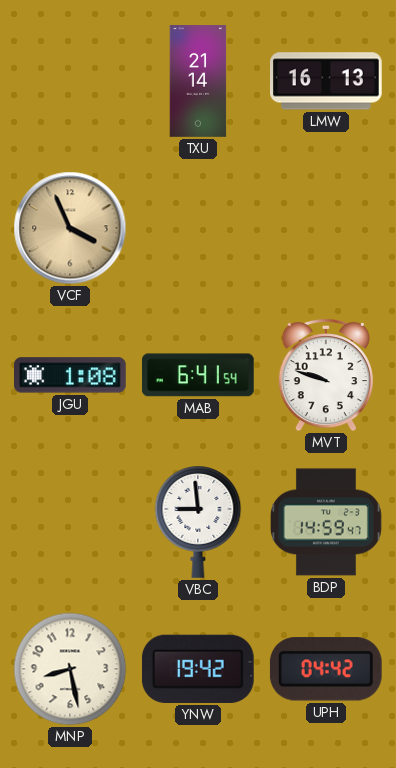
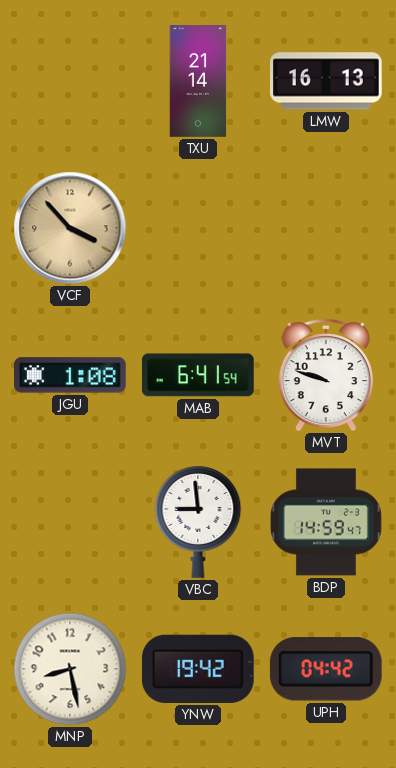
VCF: 3:56 -> 3:53 (70, 228)
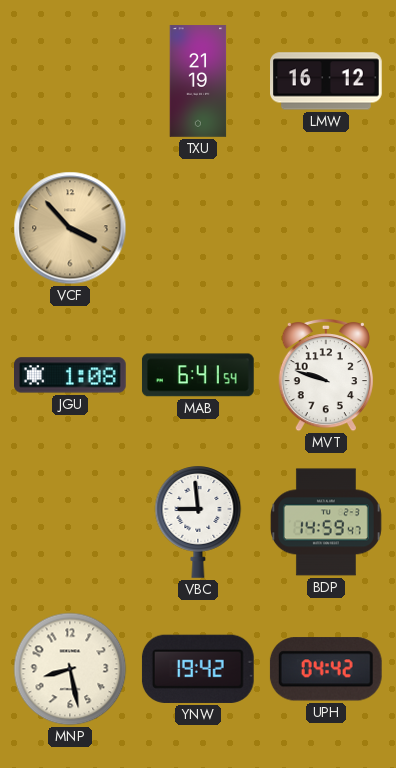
TXU: 21:14 -> 21:19 (198, 81)
LMW: 16:13 -> 16:12 (327, 81)
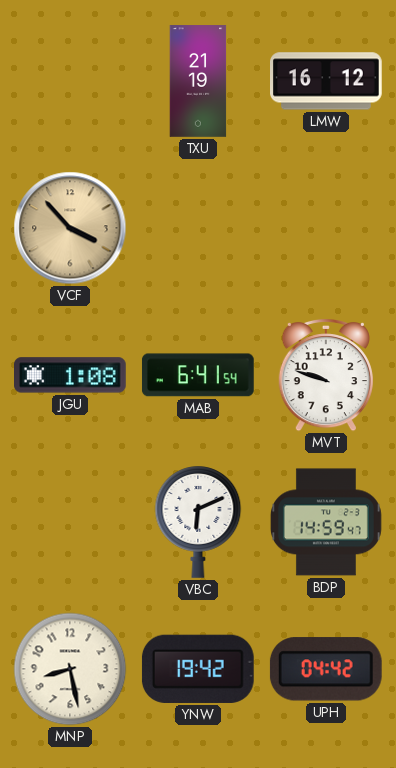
VBC: 8:59 -> 6:11 (198, 522)
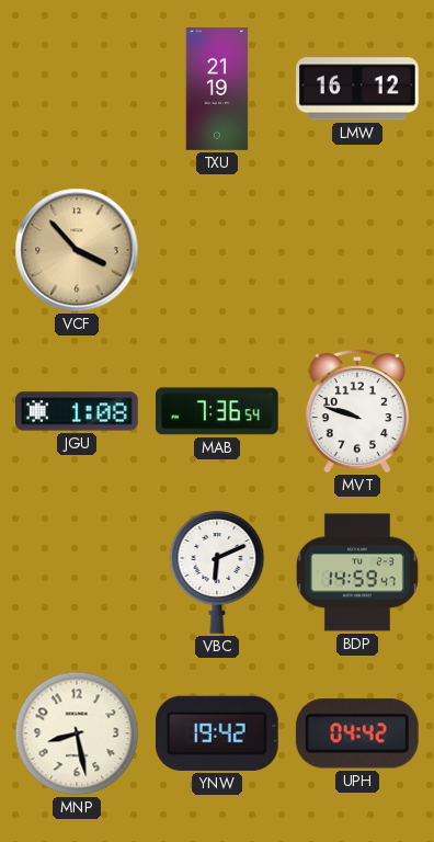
MAB: 6:41 -> 7:36 (217, 411)
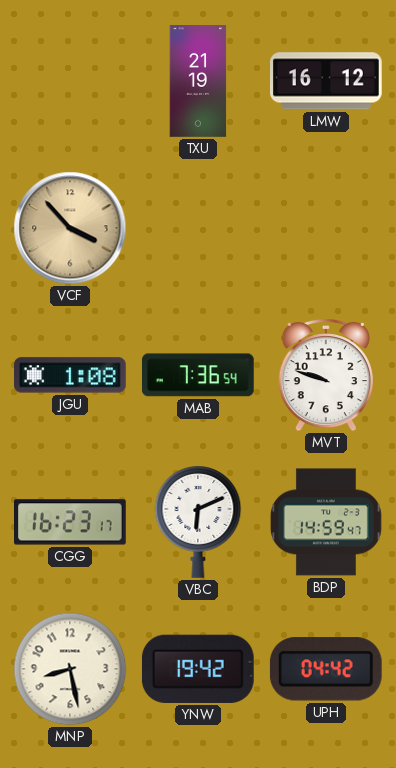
CGG: none -> 16:23 (71, 522)
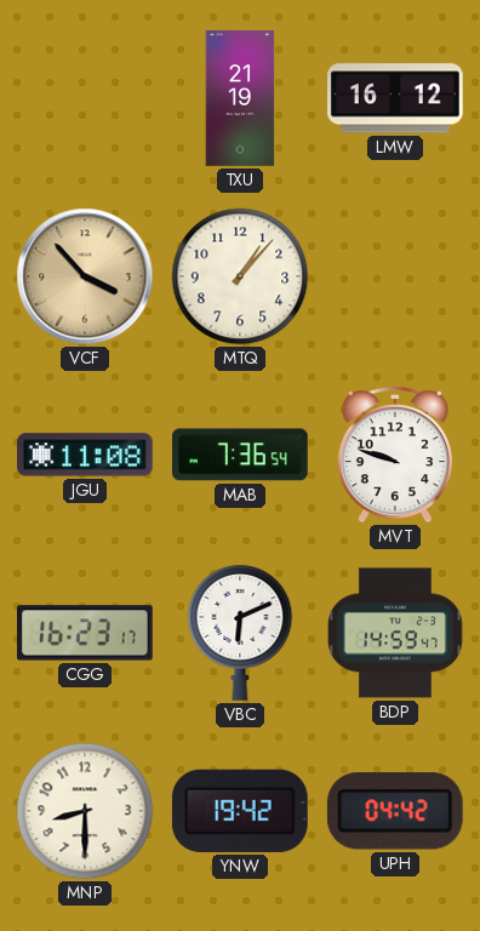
MTQ: none -> 1:07 (240, 276)
JGU: 1:08 -> 11:08 (86, 455)
MNP: 8:28 -> 8:30 (85, 811)
